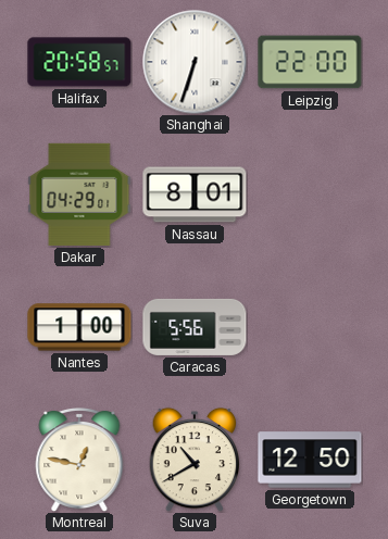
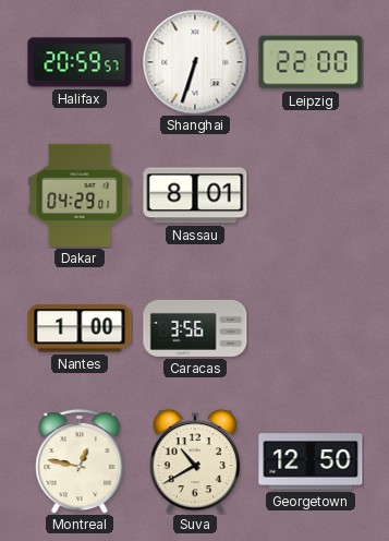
Halifax: 20:58 -> 20:59 (80, 62)
Caracas: 5:56 -> 3:56 (195, 328)
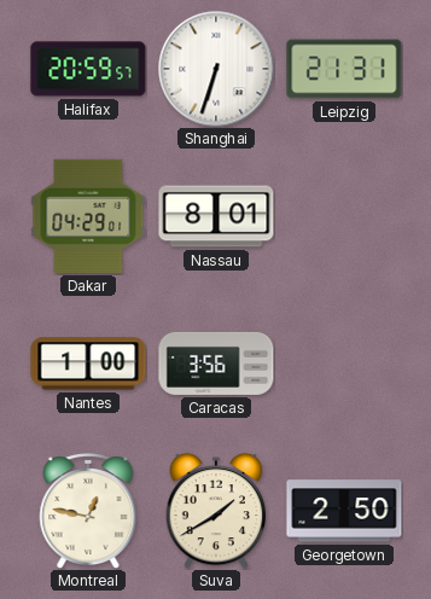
Leipzig: 22:00 -> 21:31 (344, 69)
Suva: 10:40 -> 1:40 (216, 511)
Georgetown: 12:50 -> 2:50 (344, 511)
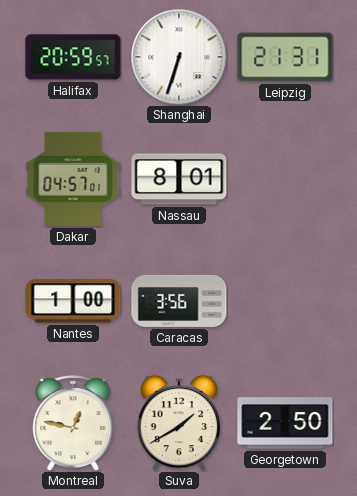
Dakar: 04:29 -> 04:57 (73, 179)
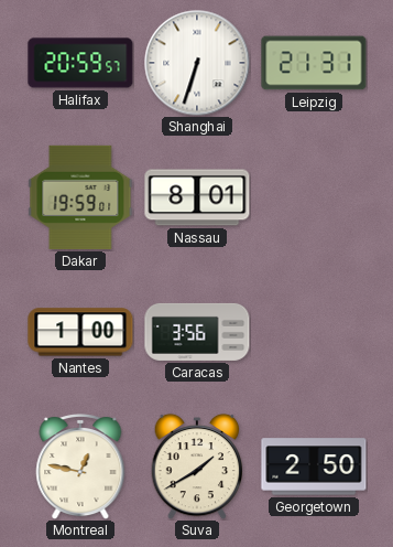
Dakar: 04:57 -> 19:59 (80, 197)
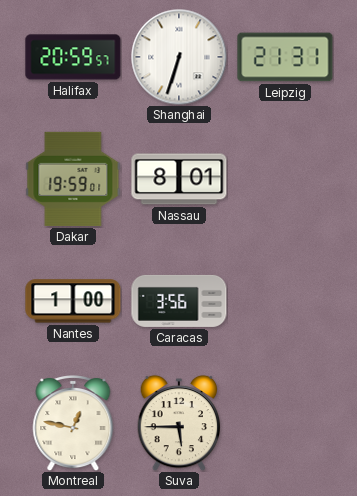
Suva: 1:40 -> 5:45 (179, 423)
Georgetown: 2:50 -> none (314, 466)
